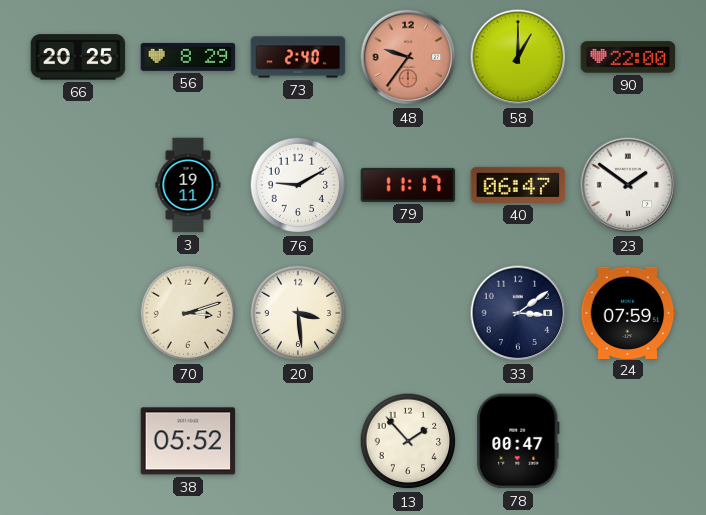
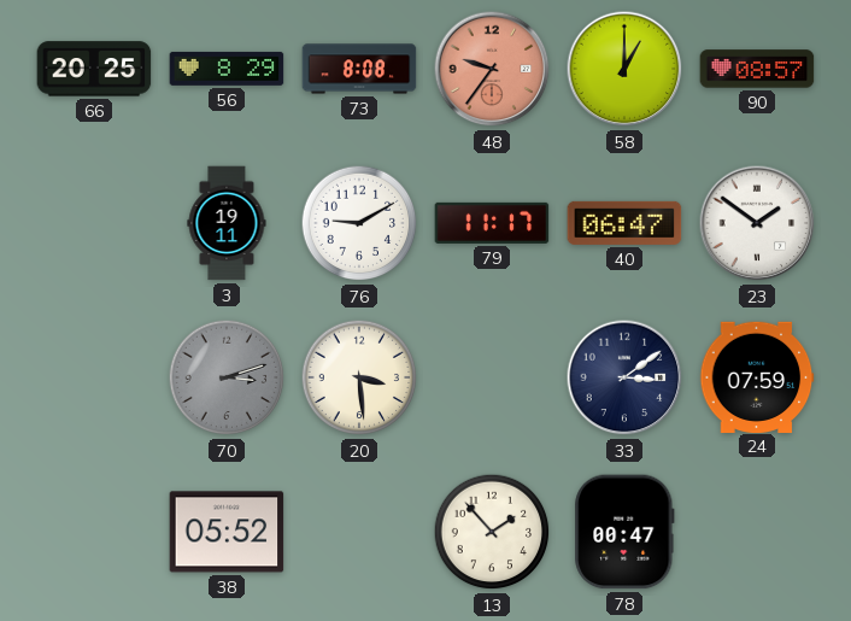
73: 2:40 -> 8:08 (359, 69)
90: 22:00 -> 08:57 (757, 69)
70 dial: cream -> grey (227, 377)
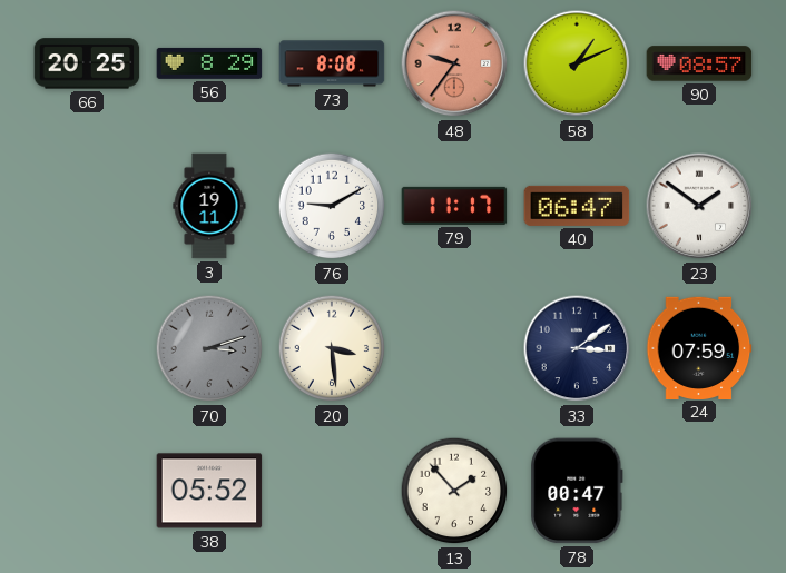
58: 1:00 -> 1:11 (577, 63)
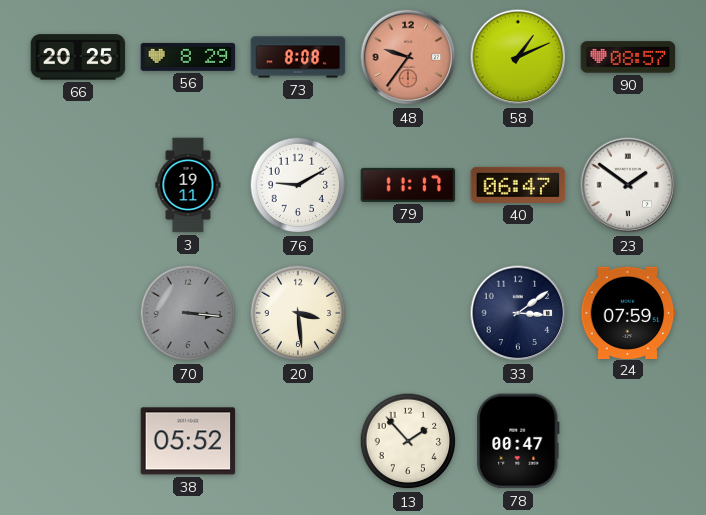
70: 3:12 -> 3:16 (188, 313)
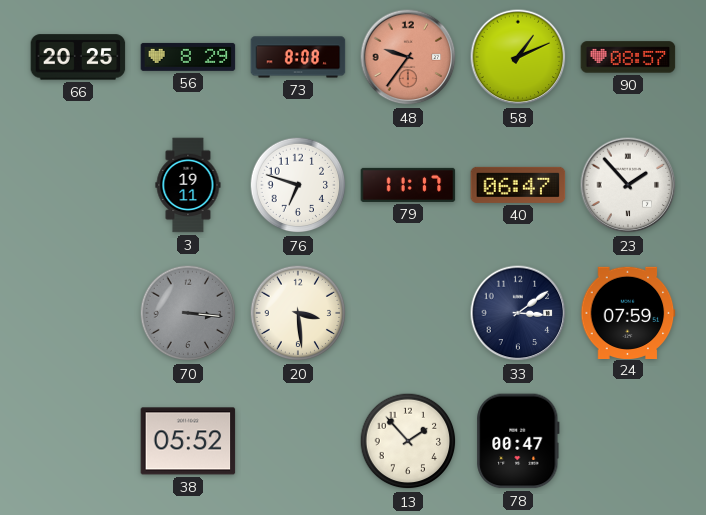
76: 9:10 -> 6:48 (298, 185)
23: 1:51 -> 1:53 (628, 185)
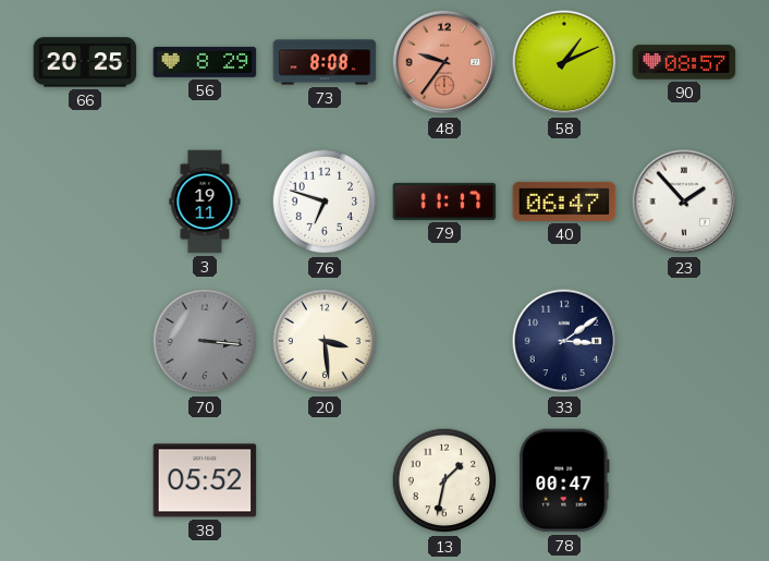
24: 07:59 -> none (628, 312)
13: 1:53 -> 1:32 (444, 480)
